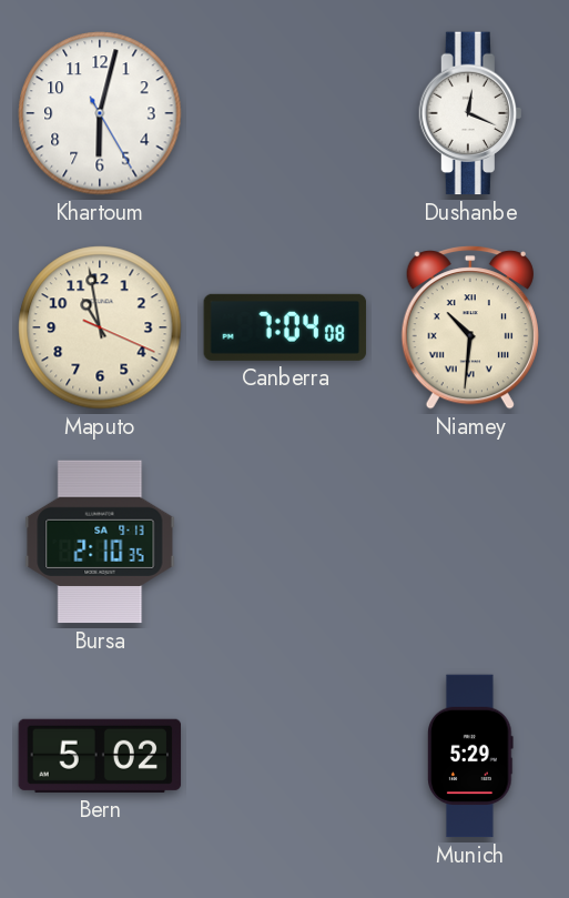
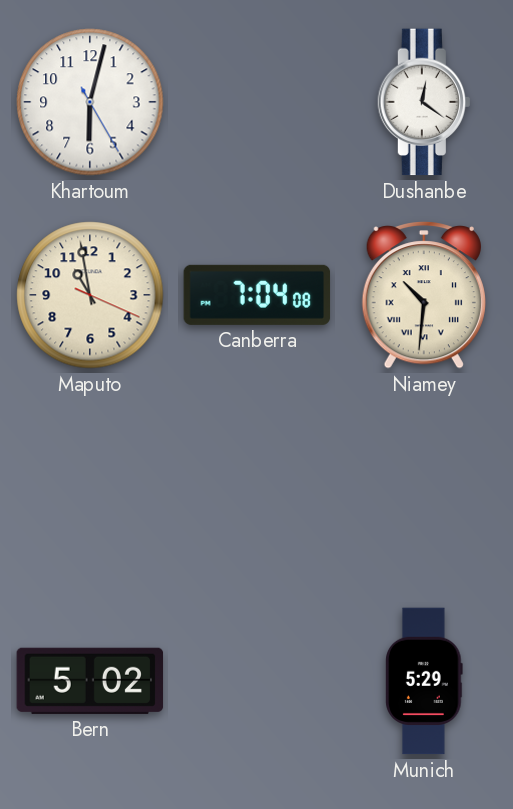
Dushanbe: 12:19 -> 12:21 (424, 102)
Bursa: 2:10 -> none (100, 542)
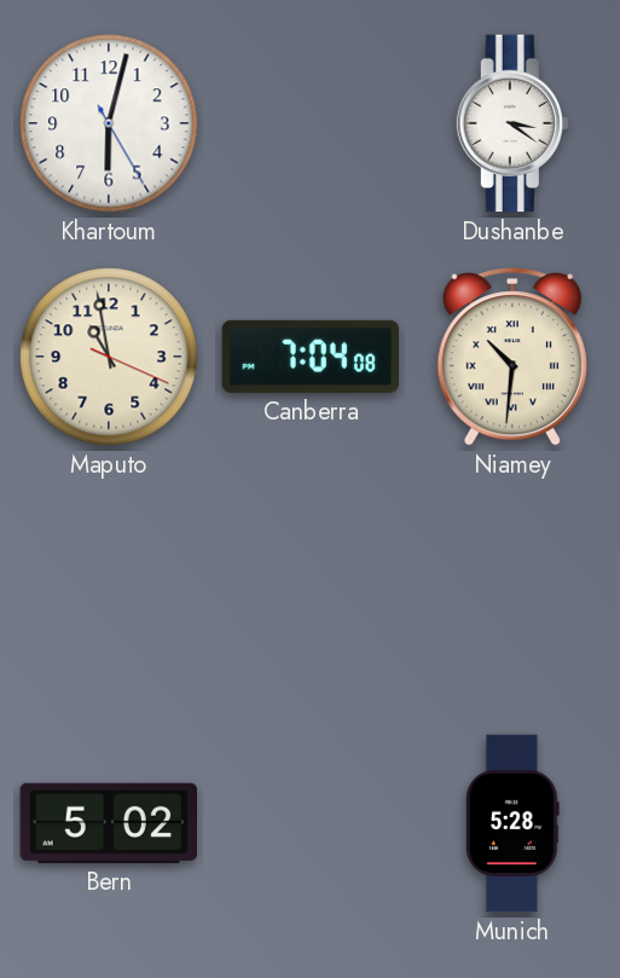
Dushanbe: 12:21 -> 3:21 (512, 123)
Munich: 5:29 -> 5:28 (512, 823)
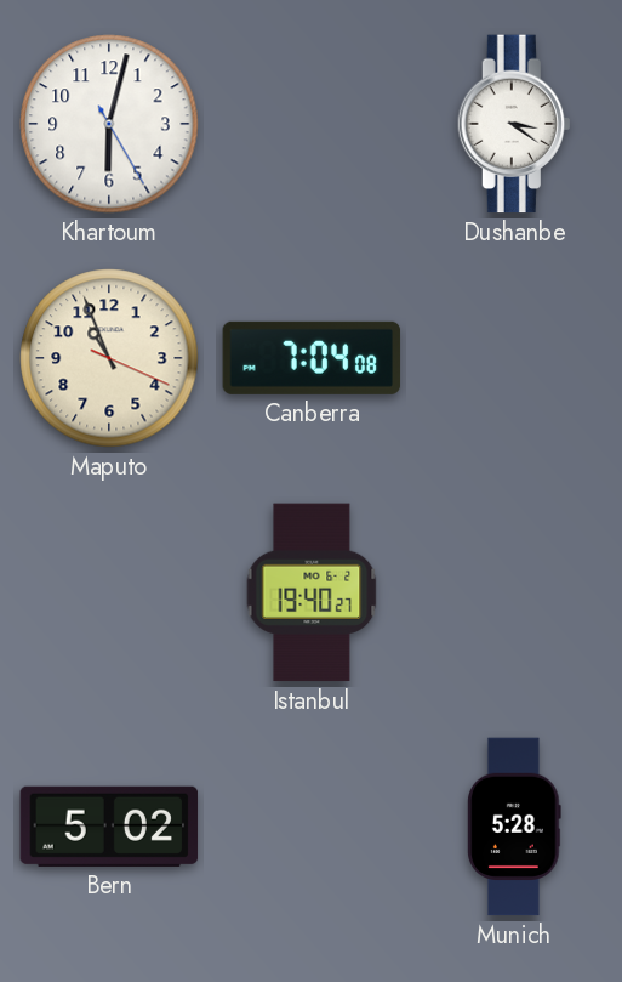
Maputo: 10:58 -> 10:56 (109, 358)
Niamey: 10:31 -> none (512, 358)
Istanbul: none -> 19:40 (312, 592)
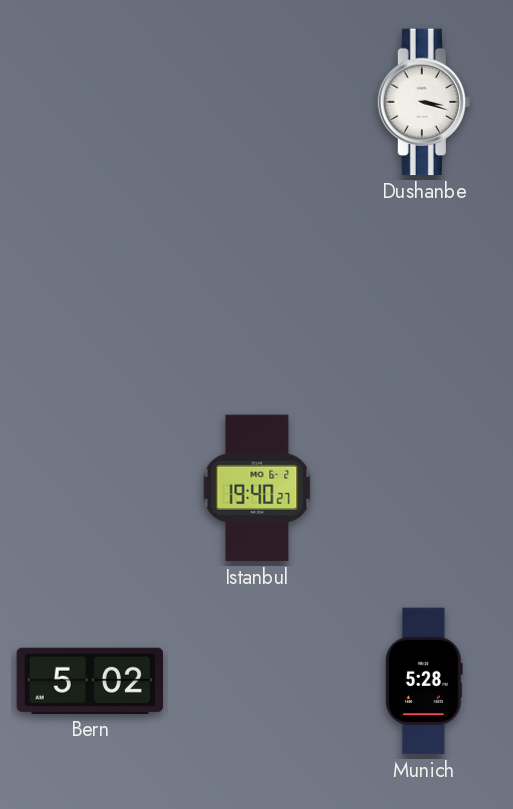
Khartoum: 6:02 -> none (109, 124)
Dushanbe: 3:21 -> 3:18 (424, 102)
Maputo: 10:56 -> none (109, 358)
Canberra: 7:04 -> none (312, 358)
